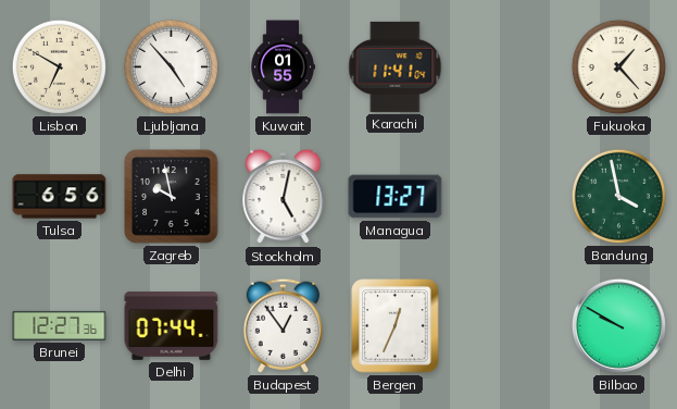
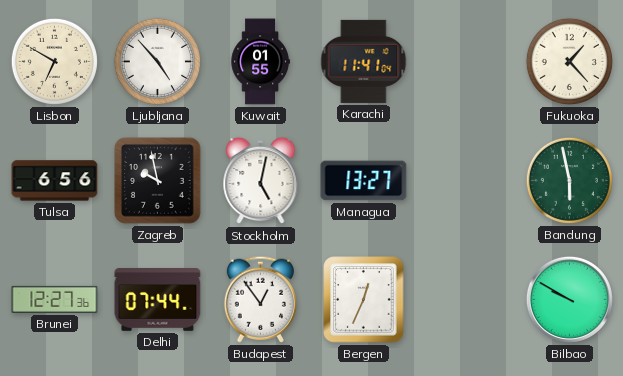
Bandung: 3:58 -> 5:58 (569, 180)
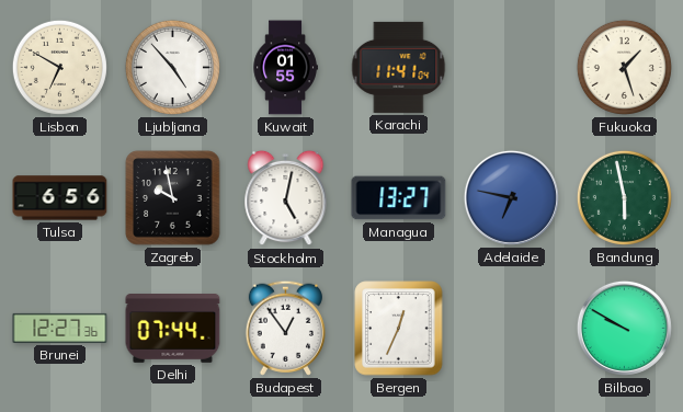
Fukuoka: 1:23 -> 1:27 (624, 67)
Adelaide: none -> 6:47 (511, 197)
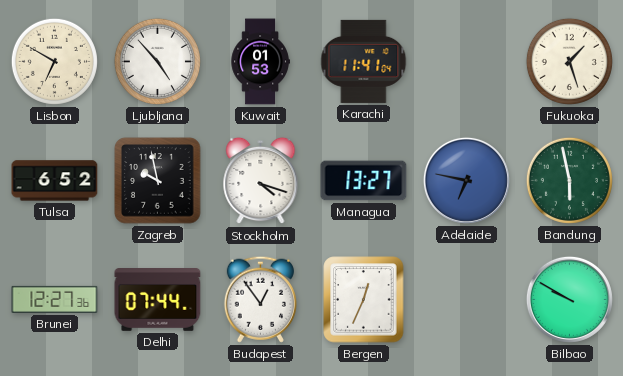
Kuwait: 01:55 -> 01:53 (260, 62)
Tulsa: 6:56 -> 6:52 (55, 181)
Stockholm: 5:02 -> 4:18 (261, 181)
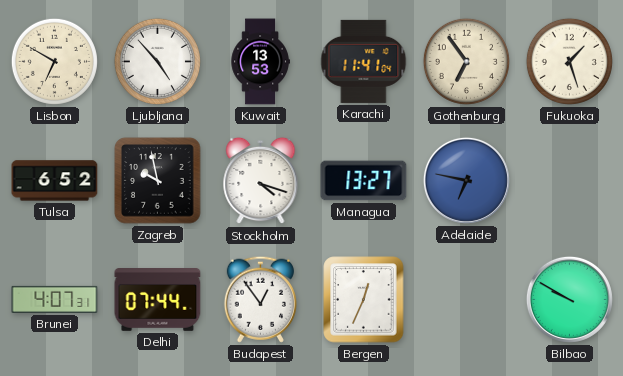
Kuwait: 01:53 -> 13:53 (260, 62)
Gothenburg: none -> 6:54 (466, 61)
Bandung: 5:58 -> none (569, 180)
Brunei: 12:27 -> 4:07 (55, 299)
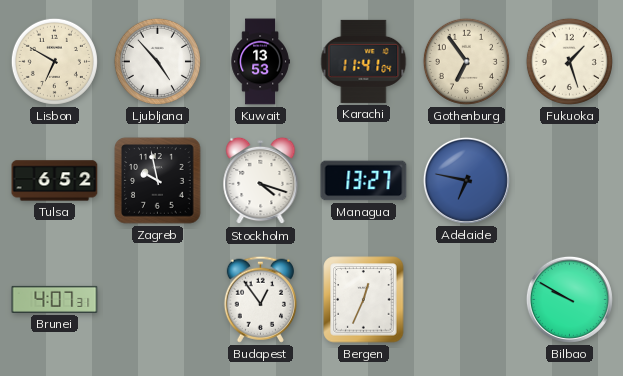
Delhi: 07:44 -> none (158, 300)
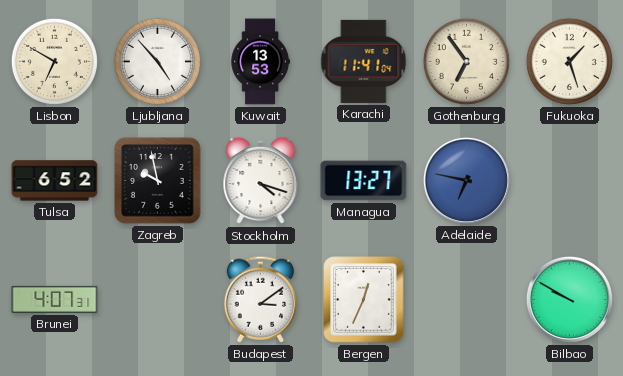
Budapest: 12:54 -> 3:09 (260, 299)
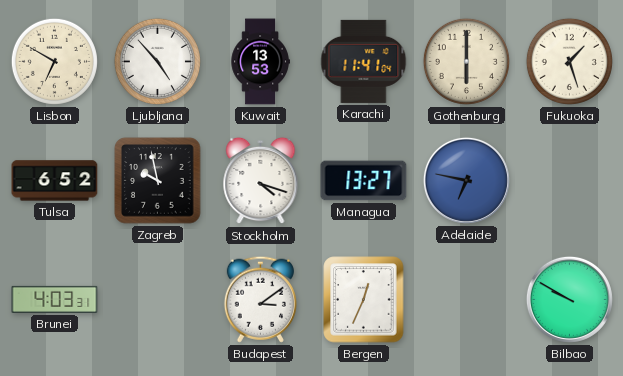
Gothenburg: 6:54 -> 6:00 (466, 61)
Brunei: 4:07 -> 4:03 (55, 299)
